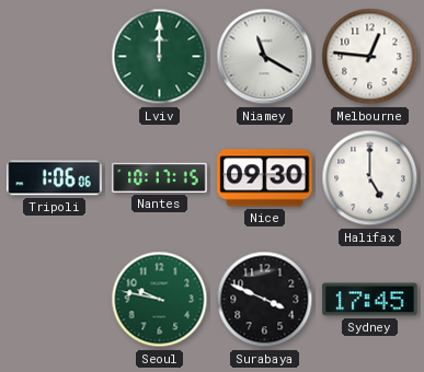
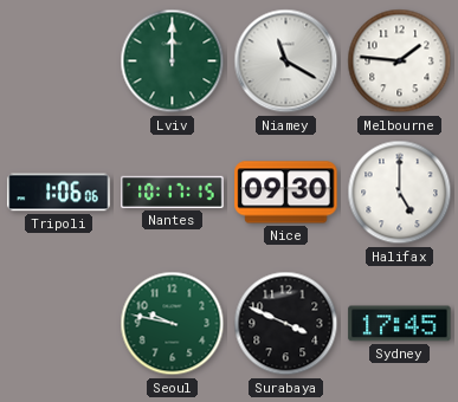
Melbourne: 12:46 -> 1:46 (400, 61)
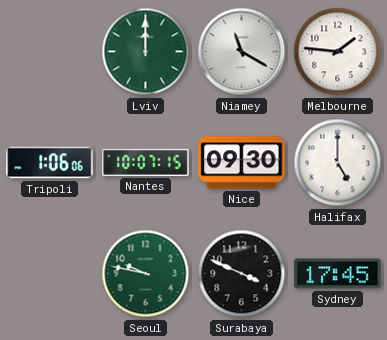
Nantes: 10:17 -> 10:07 (146, 162)
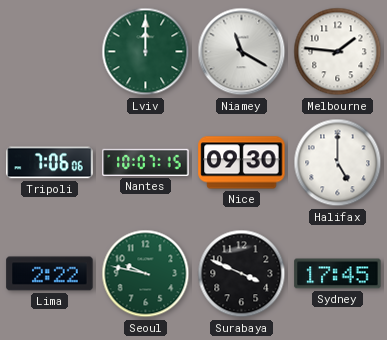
Tripoli: 1:06 -> 7:06 (50, 163)
Lima: none -> 2:22 (50, 274)
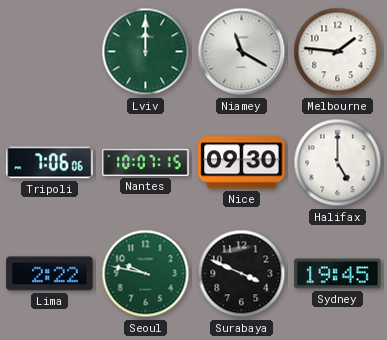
Sydney: 17:45 -> 19:45 (338, 274)
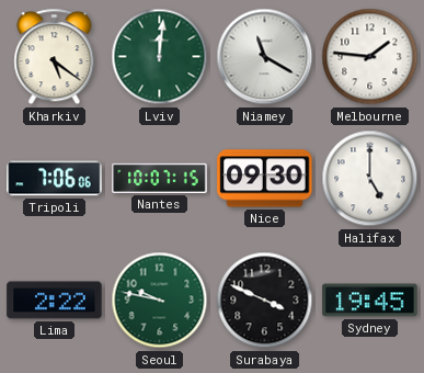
Kharkiv: none -> 5:21 (55, 57)
Lviv: 12:00 -> 12:01 (160, 57)
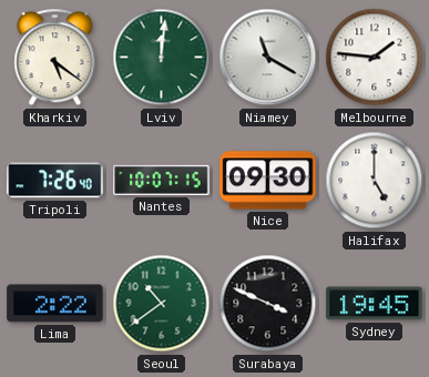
Tripoli: 7:06 -> 7:26 (55, 181)
Seoul: 9:47 -> 10:39 (162, 304)
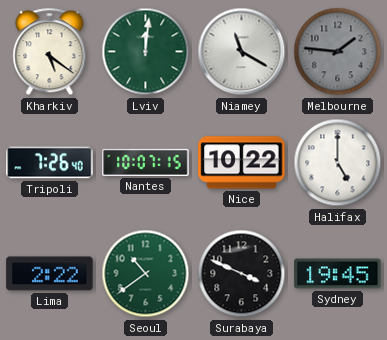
Melbourne dial: white -> grey (338, 52)
Nice: 09:30 -> 10:22 (242, 163)
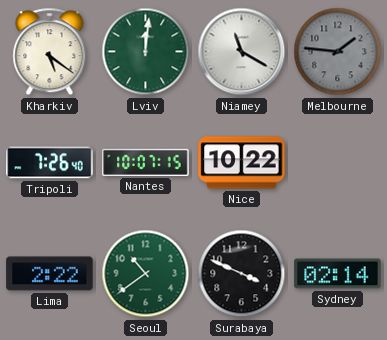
Halifax: 5:00 -> none (338, 163)
Sydney: 19:45 -> 02:14 (338, 274)
